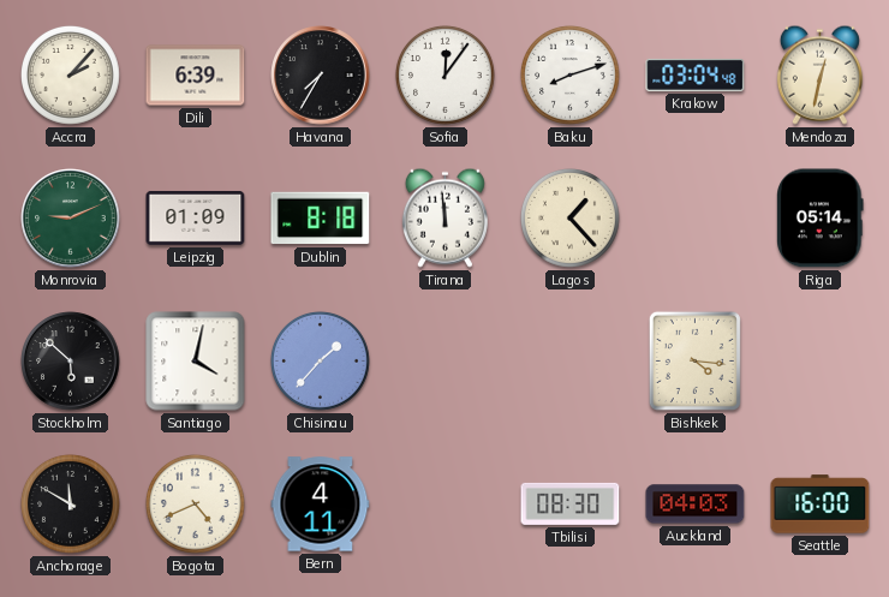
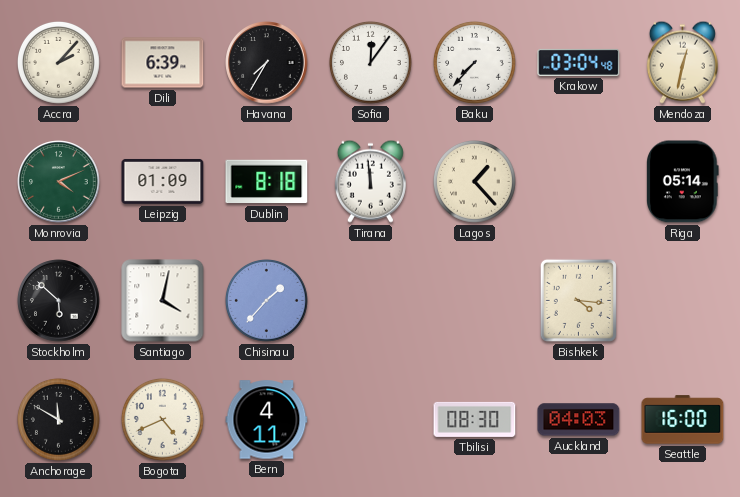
Baku: 8:12 -> 7:37 (475, 63)
Monrovia: 9:11 -> 4:11 (59, 182)
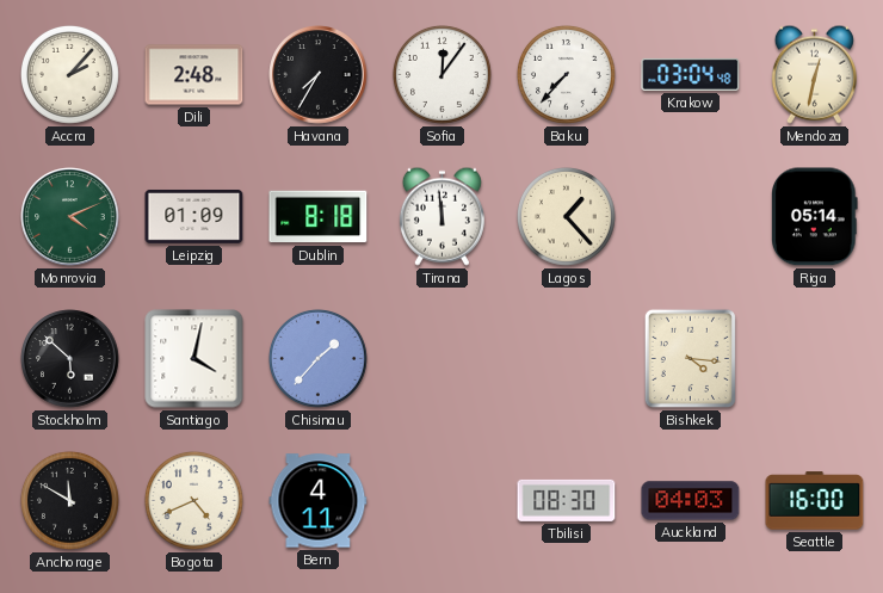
Dili: 6:39 -> 2:48 (194, 75)
